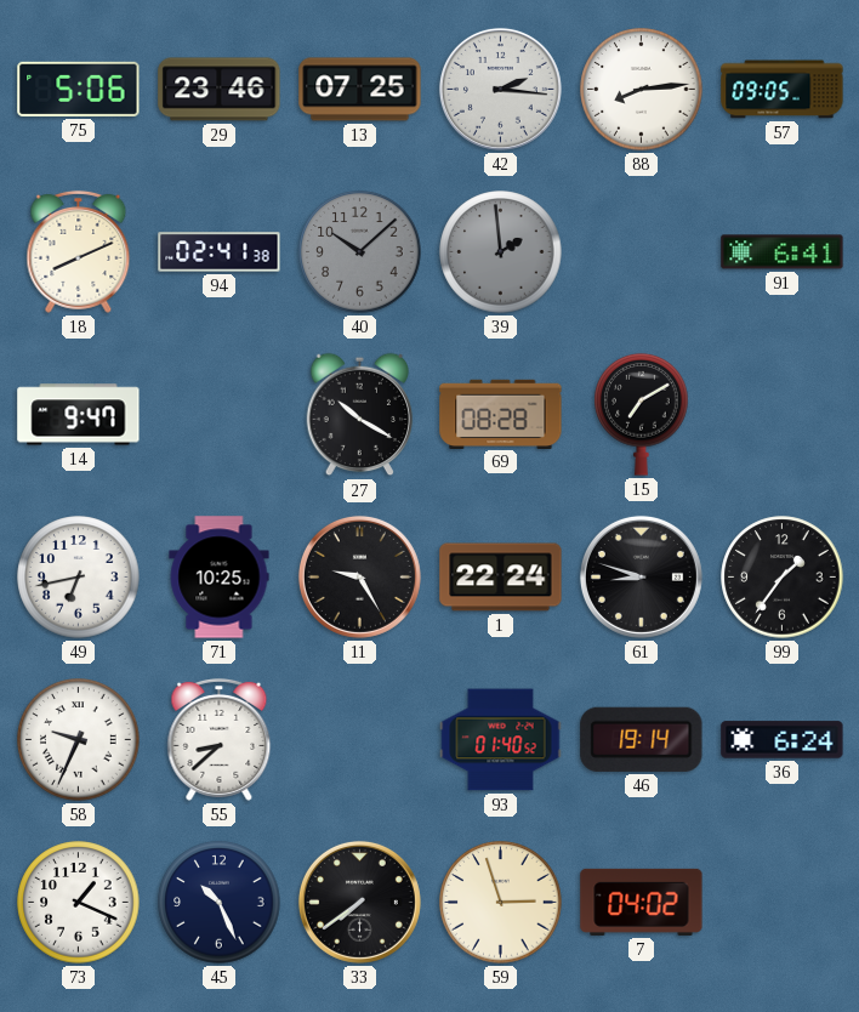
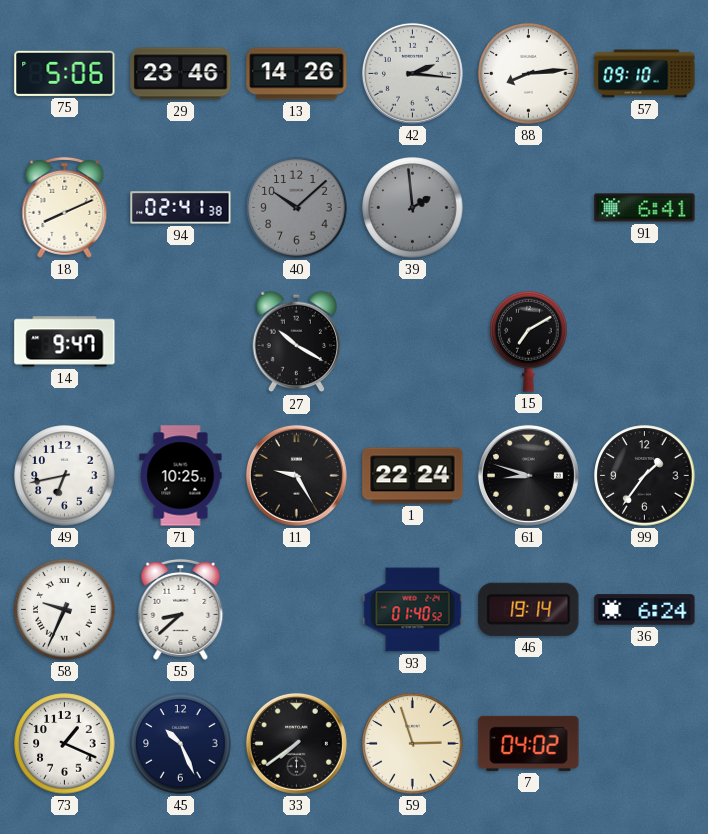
13: 07:25 -> 14:26 (297, 74)
57: 09:05 -> 09:10 (645, 74)
69: 08:28 -> none (501, 414)
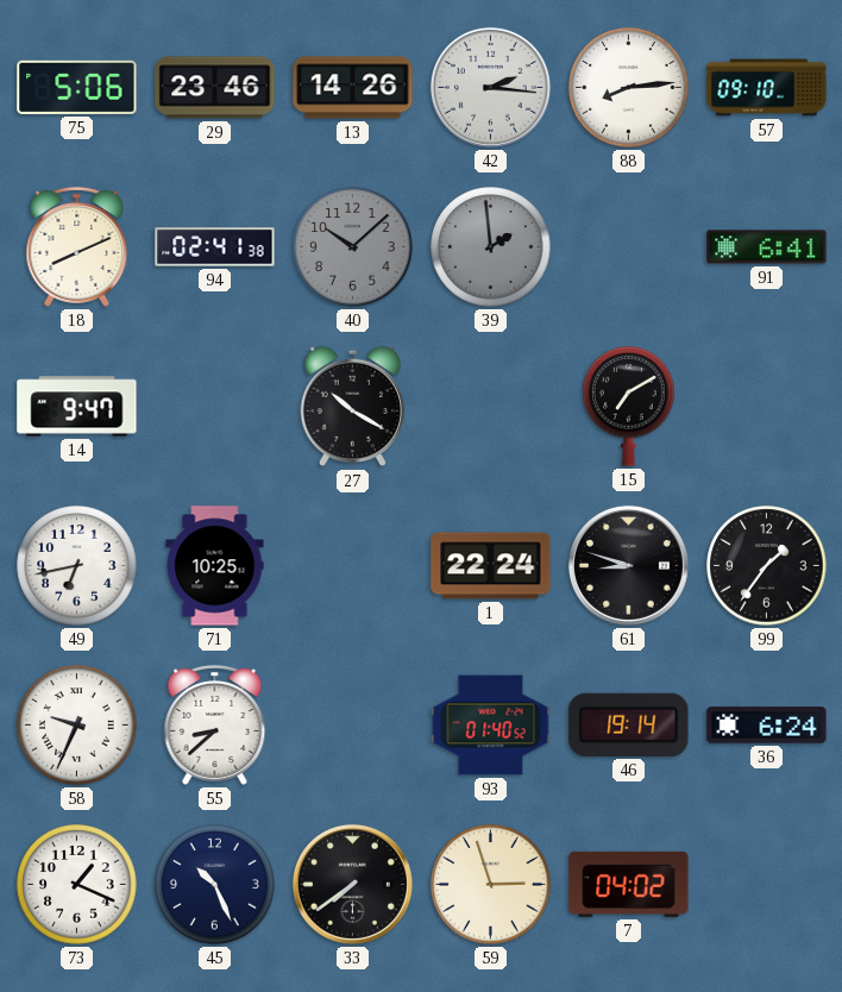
11: 9:25 -> none (296, 475)
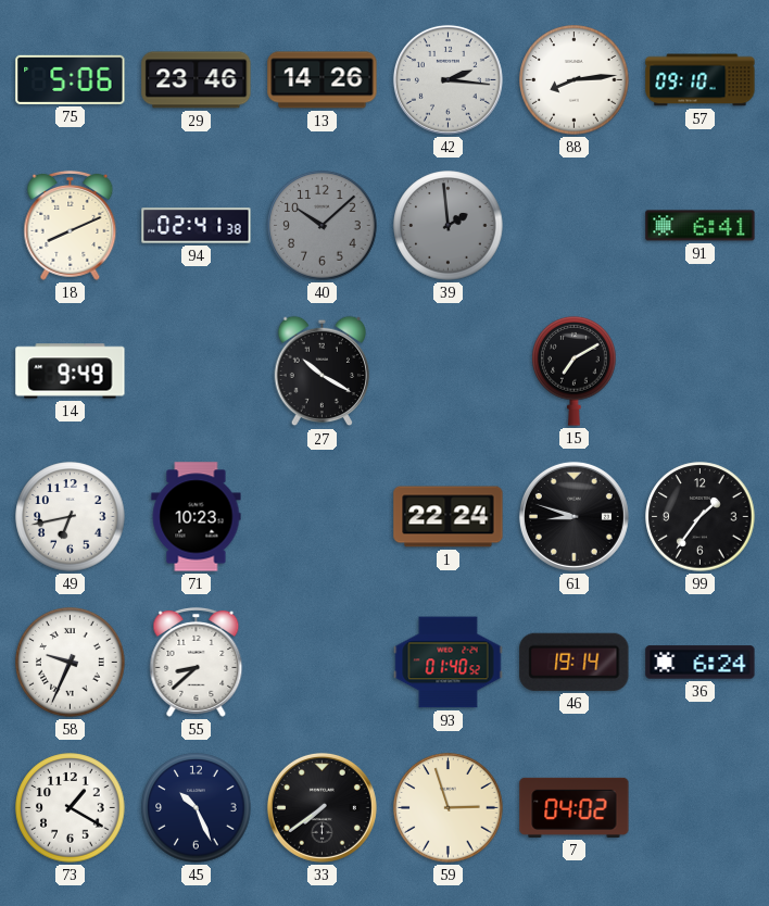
14: 9:47 -> 9:49 (71, 372)
71: 10:25 -> 10:23 (197, 517)
73: 1:19 -> 1:20 (71, 808)
